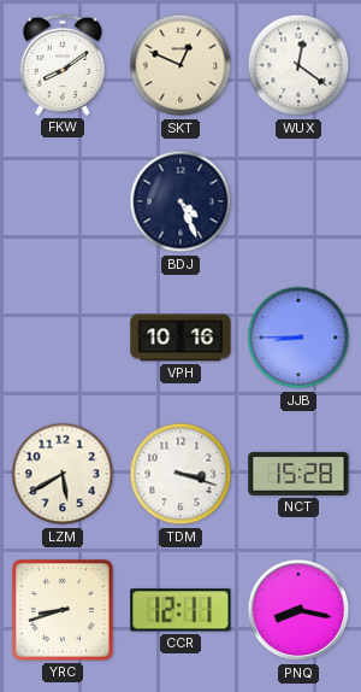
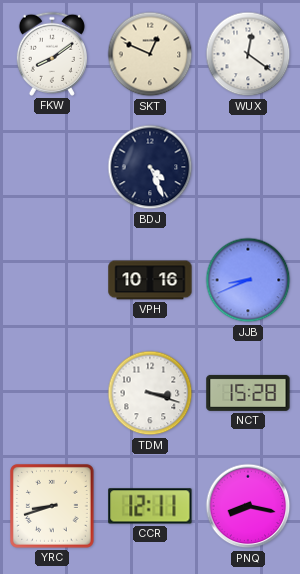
JJB: 8:45 -> 8:41 (248, 280)
LZM: 5:40 -> none (63, 474)
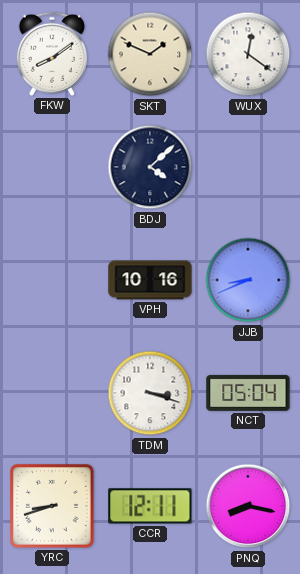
SKT: 12:49 -> 1:49 (150, 54)
BDJ: 4:26 -> 4:08 (150, 167)
NCT: 15:28 -> 05:04 (248, 393)
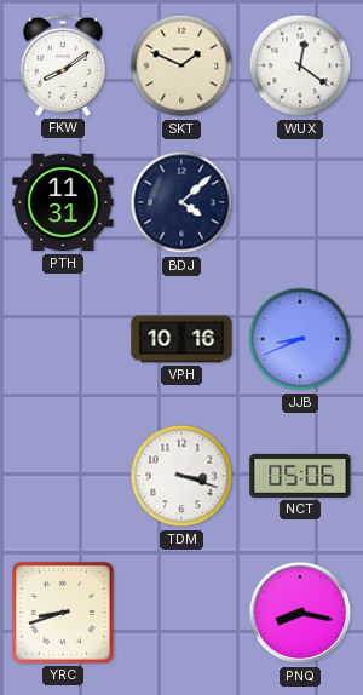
PTH: none -> 11:31 (63, 202)
NCT: 05:04 -> 05:06 (300, 476)
CCR: 12:11 -> none (150, 506)
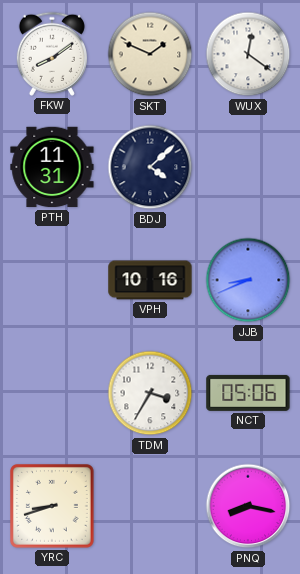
TDM: 3:18 -> 3:35 (150, 393)
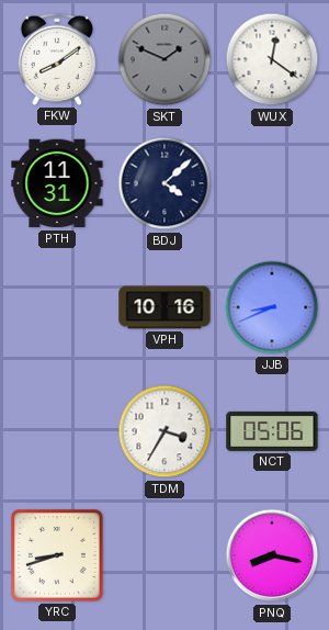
SKT dial: cream -> grey (164, 59)
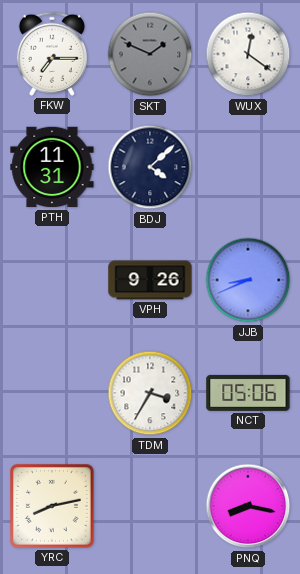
FKW: 8:09 -> 7:15 (52, 54)
VPH: 10:16 -> 9:26 (150, 280)
YRC: 8:42 -> 8:13 (53, 507)
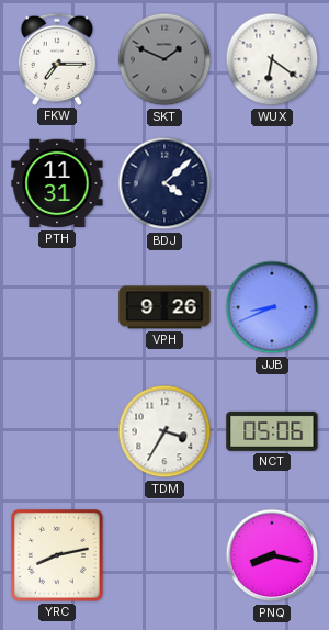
WUX: 12:21 -> 6:21 (272, 59)
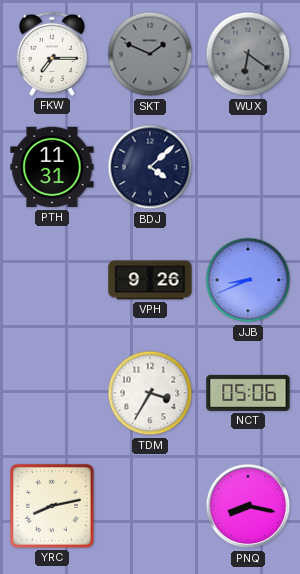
WUX dial: white -> grey (248, 54)
